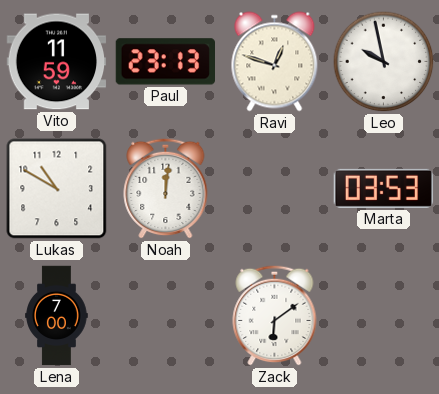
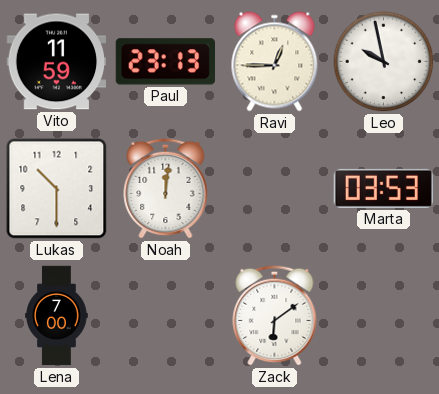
Ravi: 12:48 -> 12:45 (275, 62)
Lukas: 10:50 -> 10:30 (57, 189)
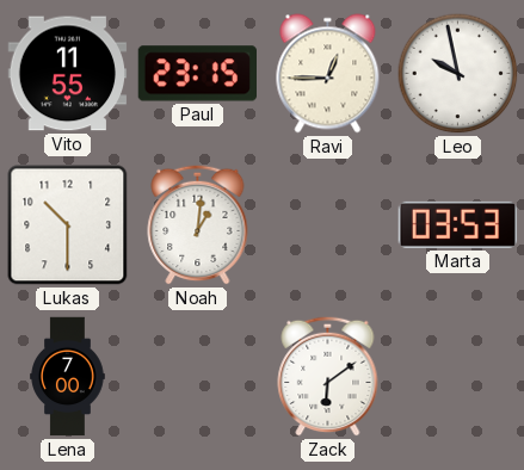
Vito: 11:59 -> 11:55 (68, 74)
Paul: 23:13 -> 23:15 (197, 74)
Noah: 12:01 -> 1:01 (198, 224)
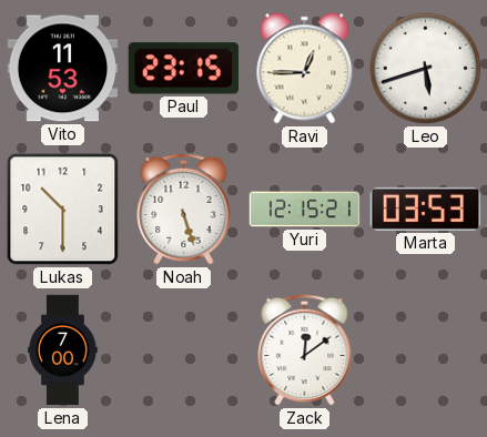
Vito: 11:55 -> 11:53 (63, 69)
Leo: 9:58 -> 5:42 (426, 69)
Noah: 1:01 -> 5:27 (184, 209)
Yuri: none -> 12:15 (305, 210)
Zack: 6:09 -> 12:09 (305, 349)
